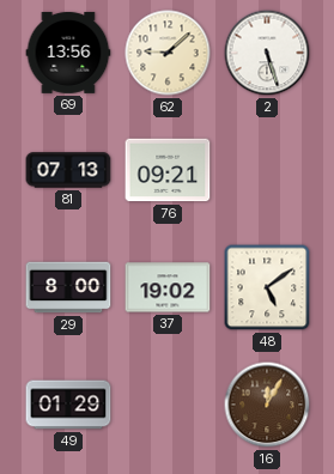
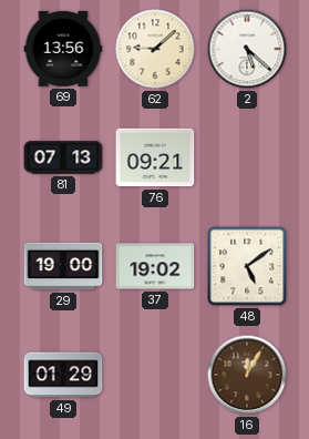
2: 5:27 -> 5:22 (247, 49)
29: 8:00 -> 19:00 (63, 266)
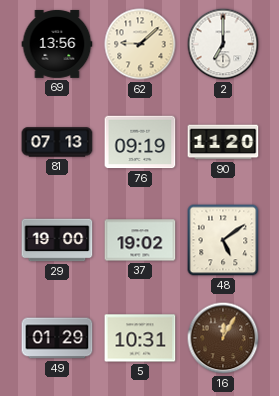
2: 5:22 -> 7:00 (223, 44)
76: 09:21 -> 09:19 (140, 142)
90: none -> 11:20 (223, 142)
5: none -> 10:31 (140, 338)
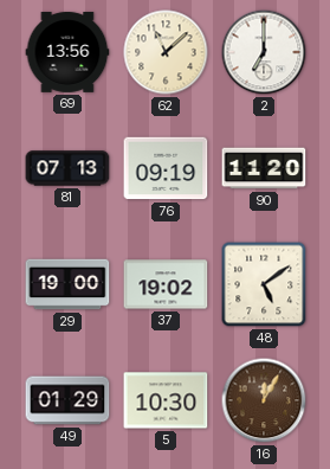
62: 9:08 -> 11:08 (166, 52)
5: 10:31 -> 10:30 (166, 400)
